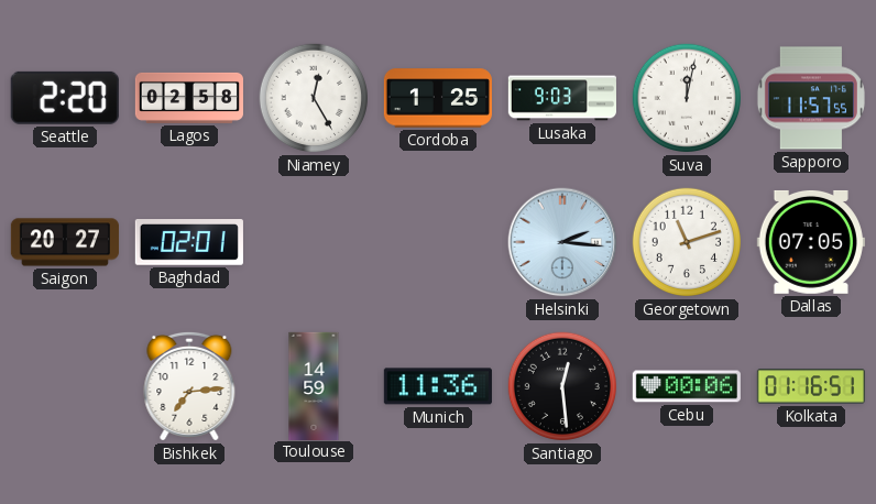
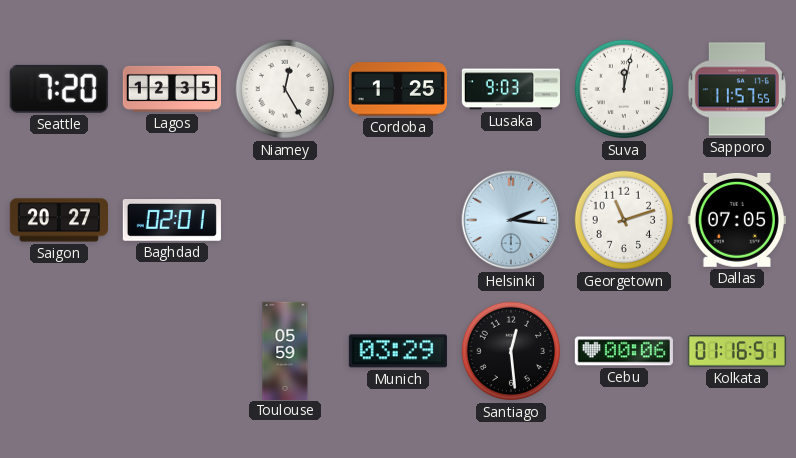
Seattle: 2:20 -> 7:20 (59, 89)
Lagos: 02:58 -> 12:35 (171, 89)
Bishkek: 7:14 -> none (189, 386)
Toulouse: 14:59 -> 05:59 (285, 350)
Munich: 11:36 -> 03:29 (398, 351)
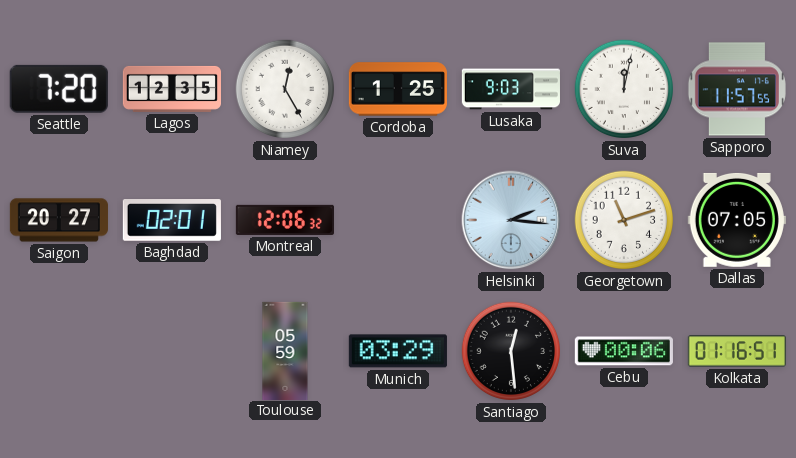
Montreal: none -> 12:06 (285, 220)
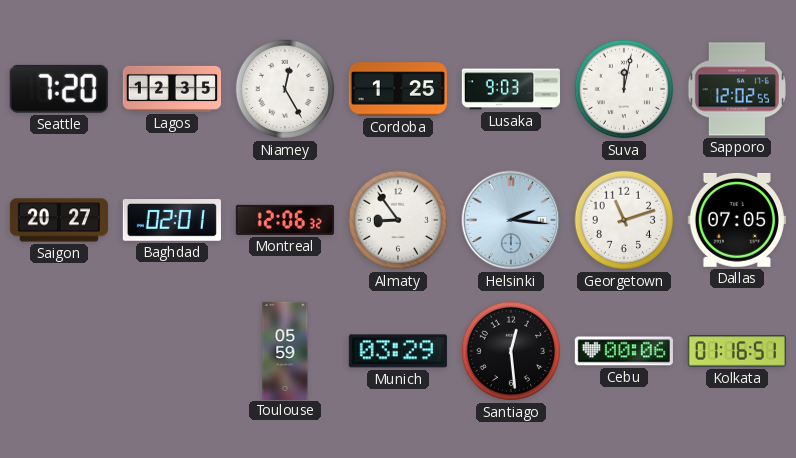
Sapporo: 11:57 -> 12:02 (737, 89)
Almaty: none -> 8:54 (398, 220)
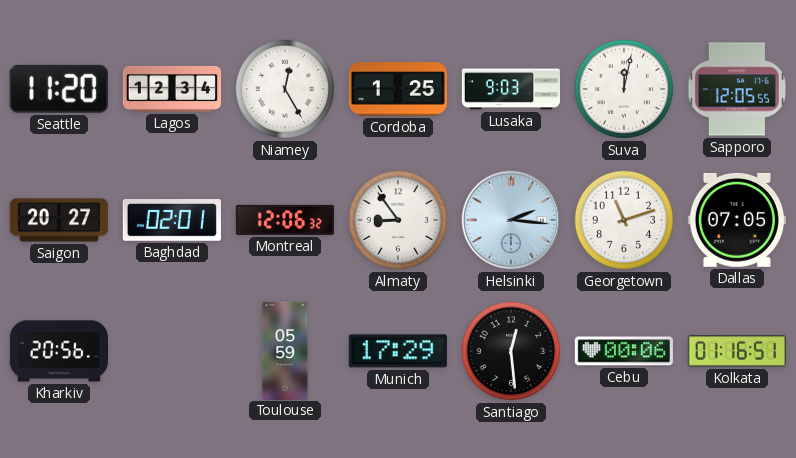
Seattle: 7:20 -> 11:20 (59, 89)
Lagos: 12:35 -> 12:34 (171, 89)
Sapporo: 12:02 -> 12:05 (737, 89)
Kharkiv: none -> 20:56 (58, 351)
Munich: 03:29 -> 17:29 (398, 351)
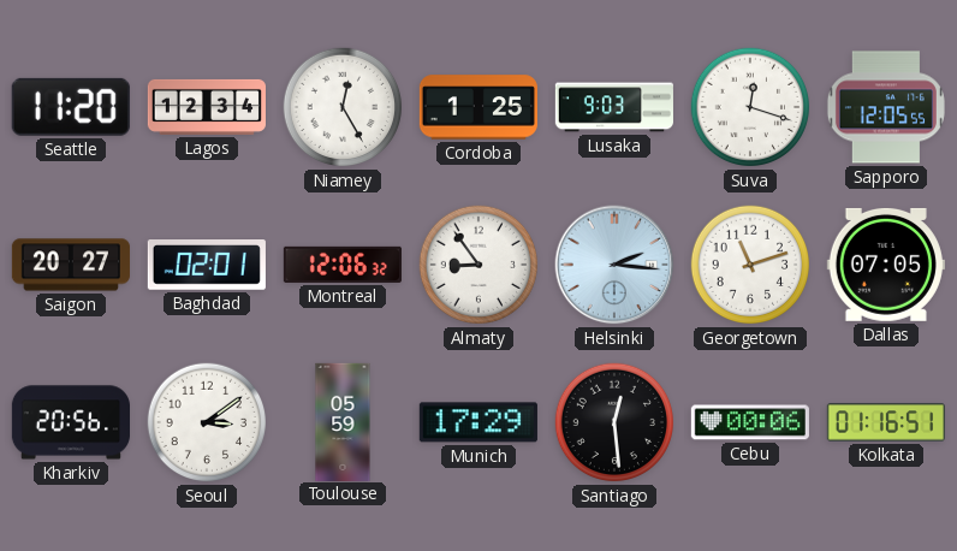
Suva: 12:02 -> 12:18 (750, 107)
Seoul: none -> 3:09 (207, 422)
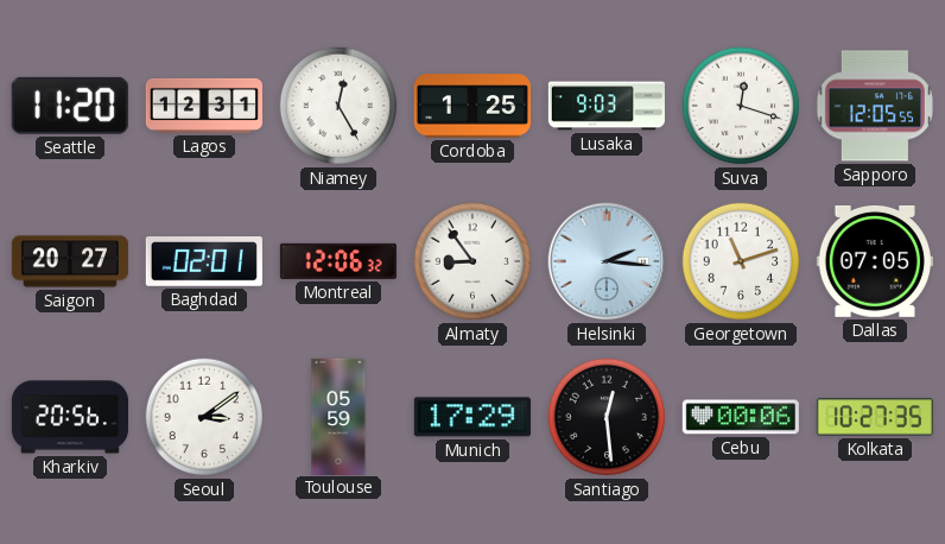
Lagos: 12:34 -> 12:31 (203, 106)
Kolkata: 01:16 -> 10:27 (875, 417)
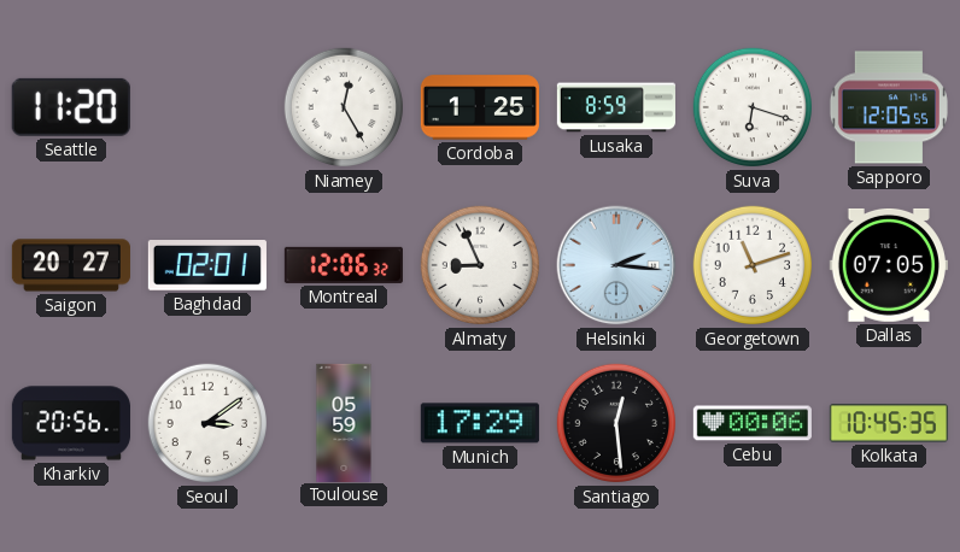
Lagos: 12:31 -> none (203, 106)
Lusaka: 9:03 -> 8:59 (616, 107)
Suva: 12:18 -> 6:18 (753, 107)
Almaty: 8:54 -> 8:56 (480, 265)
Kolkata: 10:27 -> 10:45 (889, 423)
